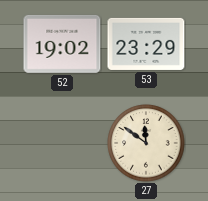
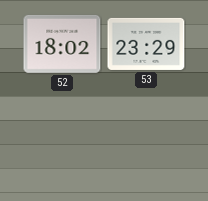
52: 19:02 -> 18:02 (62, 44)
27: 11:51 -> none (146, 143)
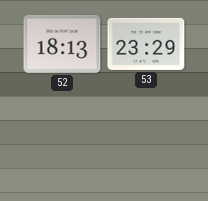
52: 18:02 -> 18:13 (62, 44)
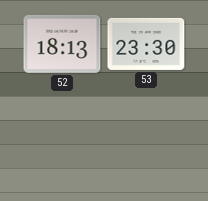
53: 23:29 -> 23:30 (146, 44)
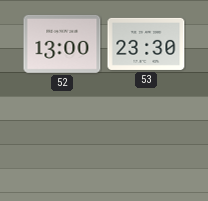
52: 18:13 -> 13:00 (62, 44)
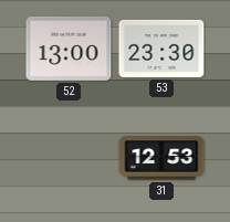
31: none -> 12:53 (161, 158)
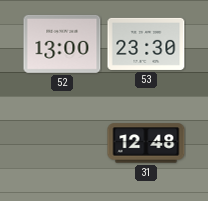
31: 12:53 -> 12:48 (146, 143)
